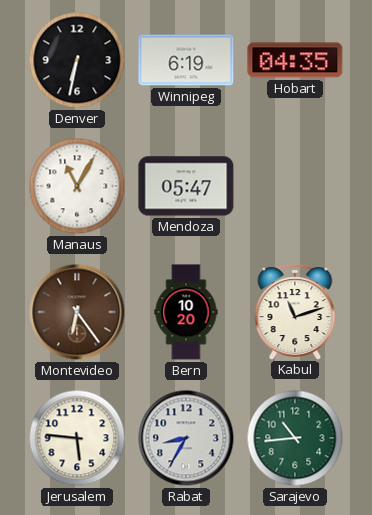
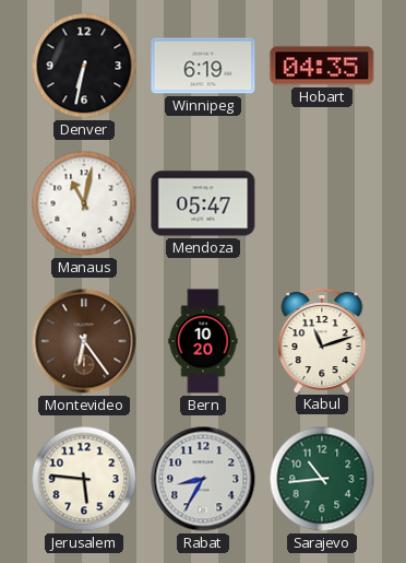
Manaus: 11:05 -> 11:02 (84, 203)
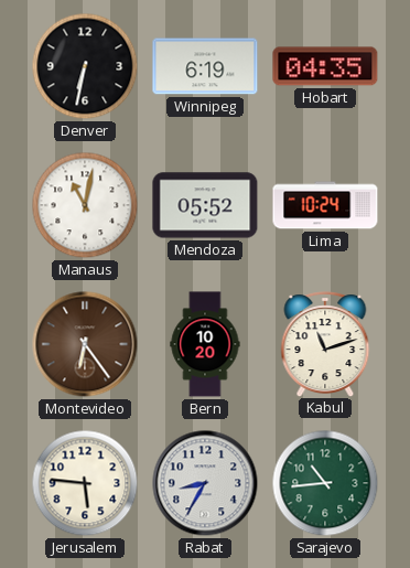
Mendoza: 05:47 -> 05:52 (205, 205)
Lima: none -> 10:24 (325, 205)
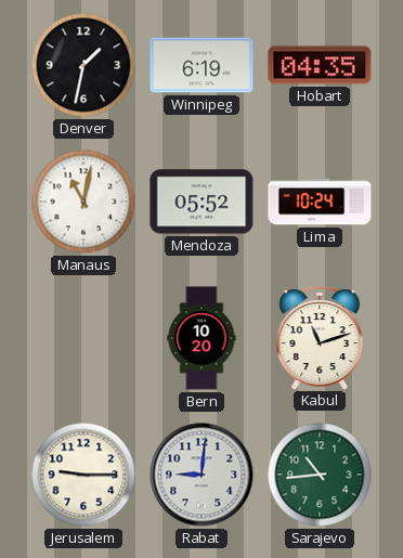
Denver: 6:32 -> 1:32 (83, 65)
Montevideo: 6:24 -> none (85, 344)
Jerusalem: 5:46 -> 9:15 (83, 475)
Rabat: 8:35 -> 9:01 (201, 475)
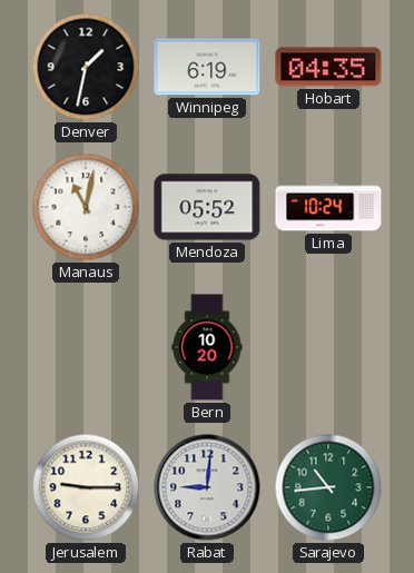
Kabul: 11:12 -> none (320, 338)
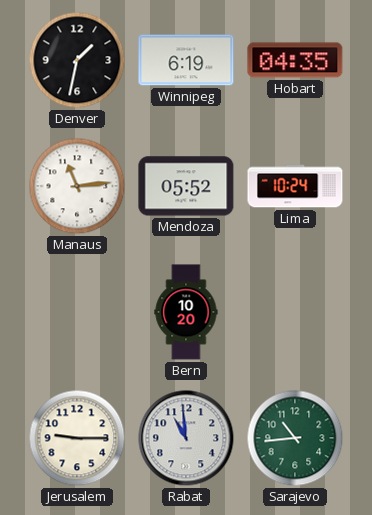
Manaus: 11:02 -> 11:14 (77, 186)
Rabat: 9:01 -> 10:59 (186, 438)
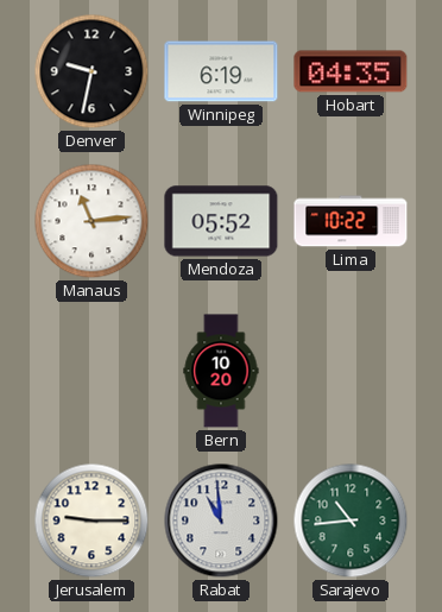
Denver: 1:32 -> 9:32 (91, 71)
Lima: 10:24 -> 10:22 (351, 221)
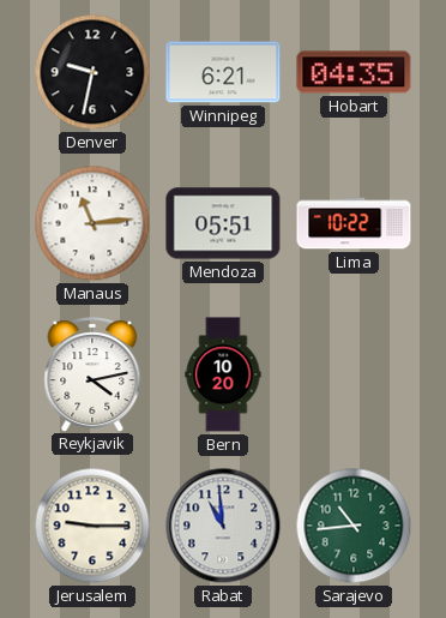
Winnipeg: 6:19 -> 6:21 (223, 72)
Mendoza: 05:52 -> 05:51 (223, 223)
Reykjavik: none -> 4:13 (92, 374)
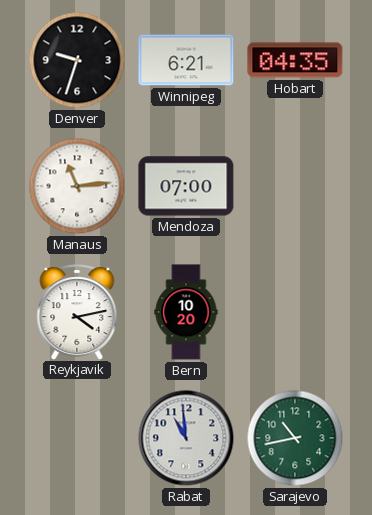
Denver: 9:32 -> 9:33 (77, 60)
Mendoza: 05:51 -> 07:00 (186, 186)
Lima: 10:22 -> none (354, 223)
Jerusalem: 9:15 -> none (92, 526)
Sarajevo: 10:44 -> 10:43 (295, 438)
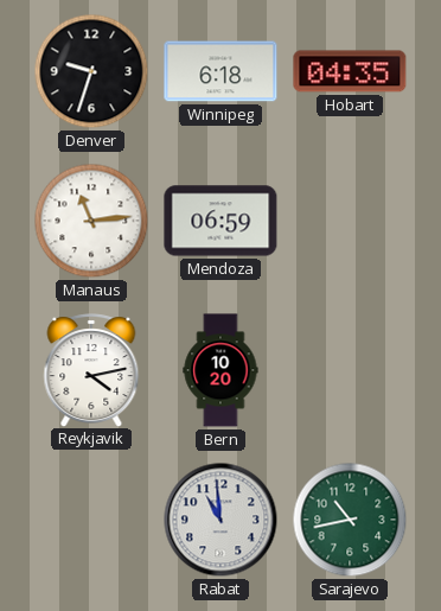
Winnipeg: 6:21 -> 6:18 (220, 71)
Mendoza: 07:00 -> 06:59 (220, 221)
